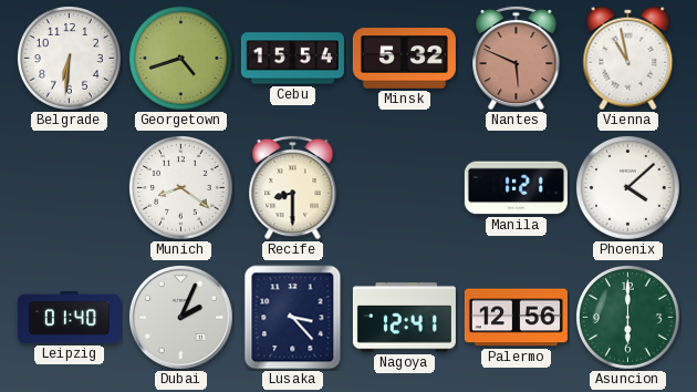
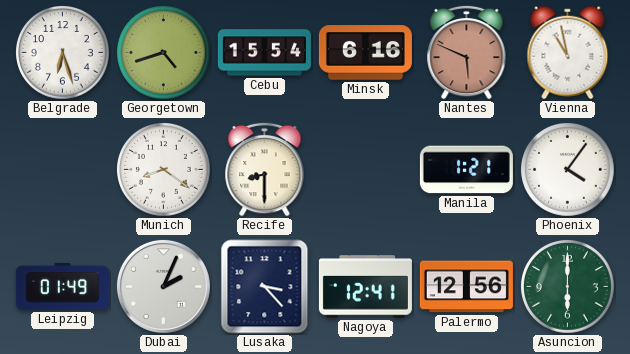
Belgrade: 6:31 -> 6:27 (63, 53)
Minsk: 5:32 -> 6:16 (365, 53)
Phoenix: 4:08 -> 4:06 (568, 170)
Leipzig: 01:40 -> 01:49 (62, 287)
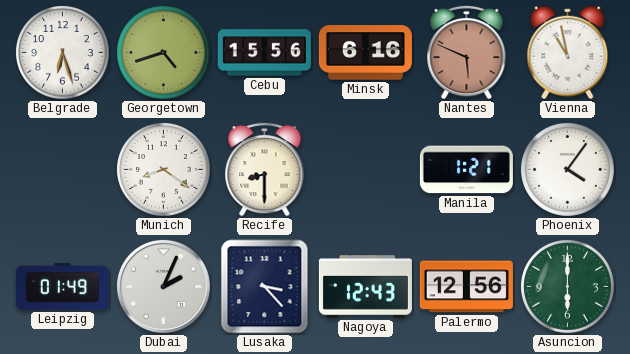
Cebu: 15:54 -> 15:56 (264, 53)
Nagoya: 12:41 -> 12:43 (365, 287)
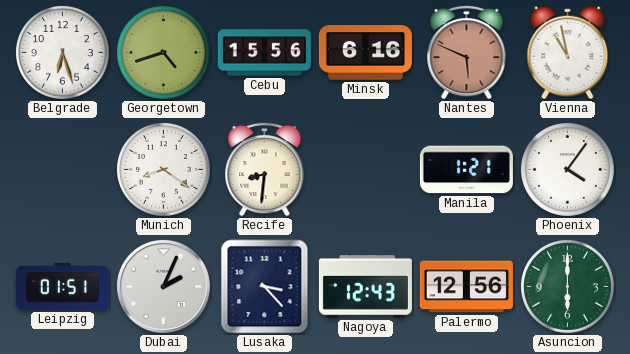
Recife: 8:30 -> 8:31 (265, 169)
Leipzig: 01:49 -> 01:51 (62, 287)
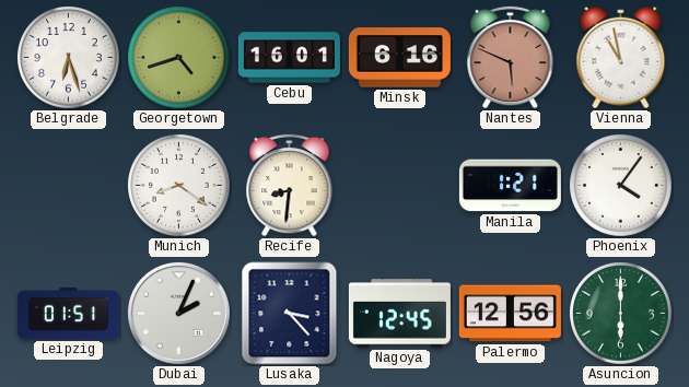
Cebu: 15:56 -> 16:01 (289, 58)
Nagoya: 12:43 -> 12:45 (399, 314)
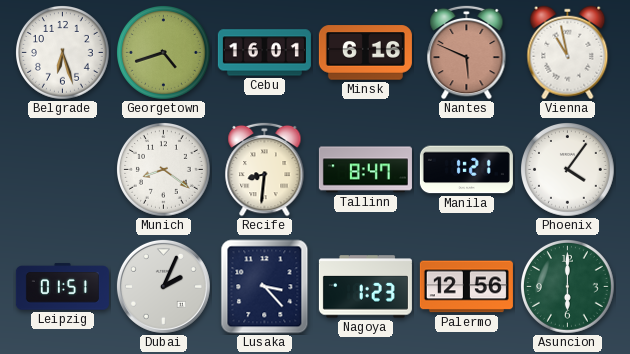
Tallinn: none -> 8:47 (365, 170)
Nagoya: 12:45 -> 1:23 (365, 287)
